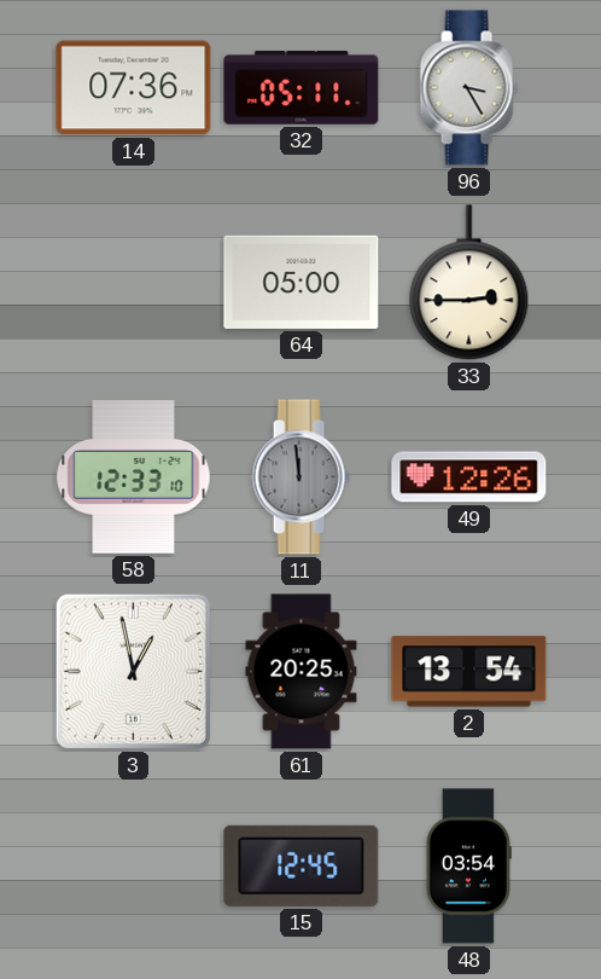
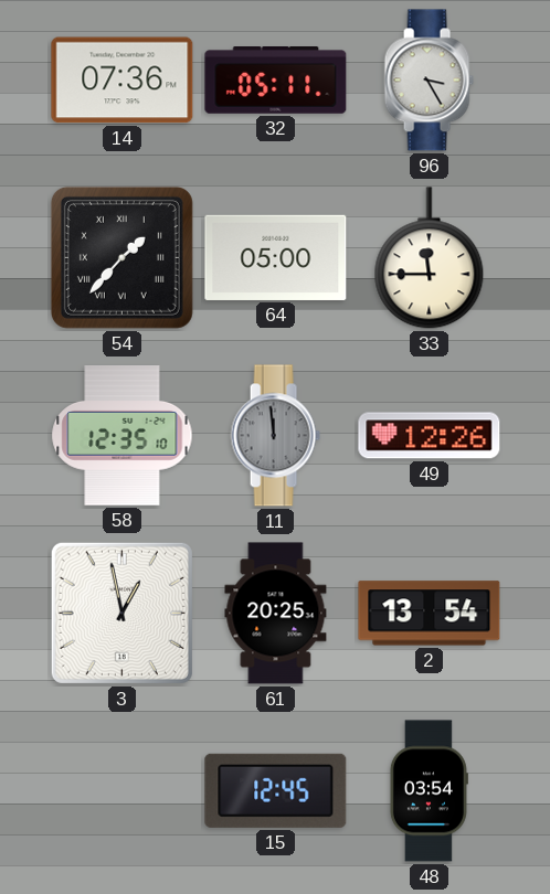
54: none -> 1:37 (121, 257)
33: 2:45 -> 11:45 (430, 258)
58: 12:33 -> 12:35 (123, 436)
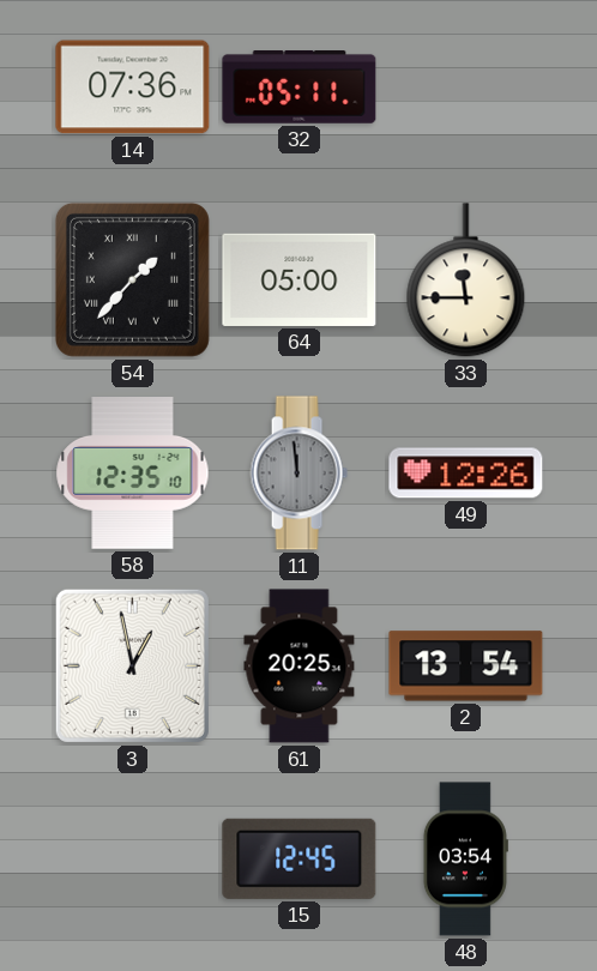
96: 3:25 -> none (429, 81)
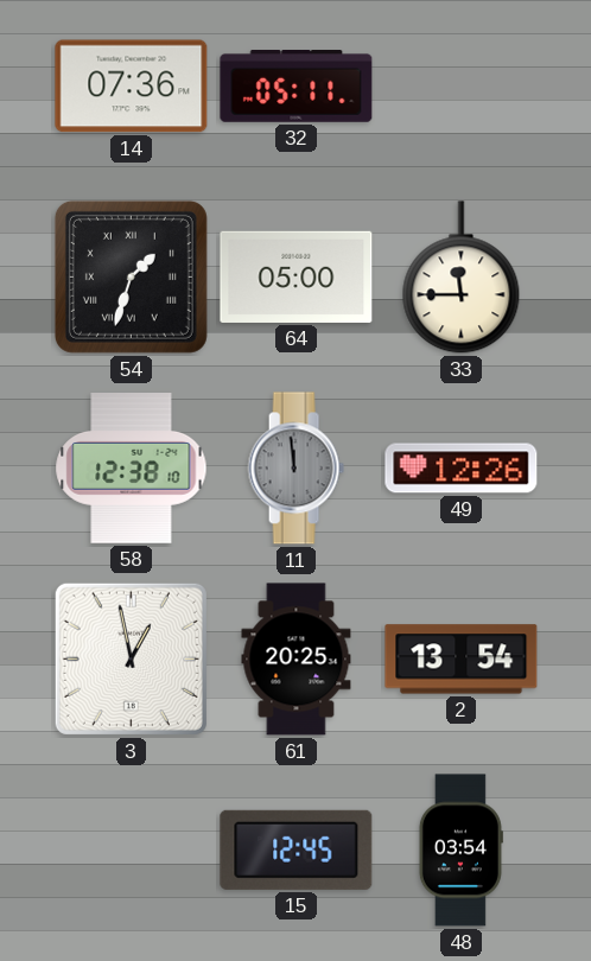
54: 1:37 -> 1:33 (131, 276)
58: 12:35 -> 12:38 (132, 469)
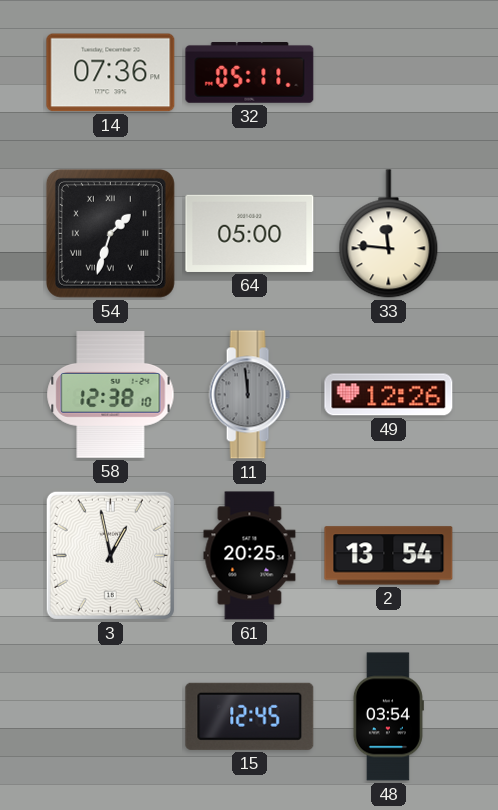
33: 11:45 -> 11:46 (389, 234)
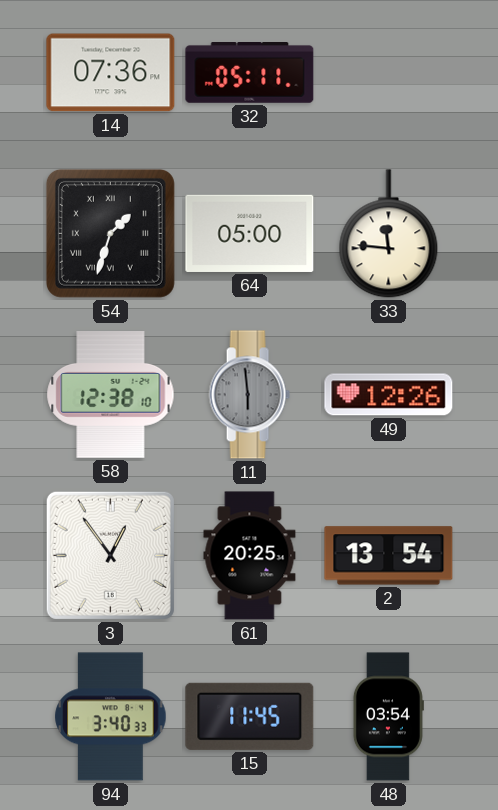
11: 11:59 -> 5:59 (249, 395)
3: 12:58 -> 12:54 (110, 555)
94: none -> 3:40 (111, 717)
15: 12:45 -> 11:45 (250, 716)
